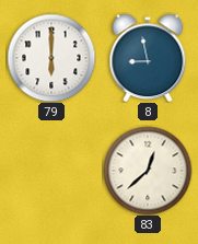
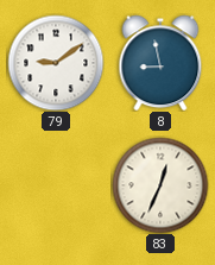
79: 6:00 -> 9:09 (56, 63)
83: 12:38 -> 12:34 (160, 185)
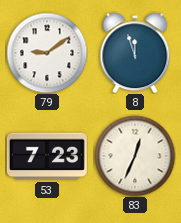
8: 8:58 -> 11:57 (135, 53)
53: none -> 7:23 (47, 156)
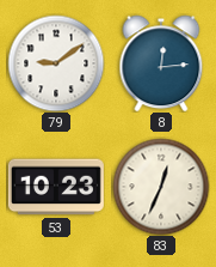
8: 11:57 -> 12:14 (161, 63)
53: 7:23 -> 10:23 (56, 187)
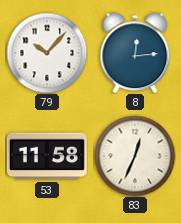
79: 9:09 -> 10:07 (47, 53)
53: 10:23 -> 11:58 (47, 156)
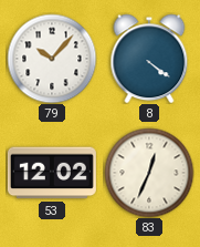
8: 12:14 -> 4:21 (149, 59)
53: 11:58 -> 12:02 (52, 173)
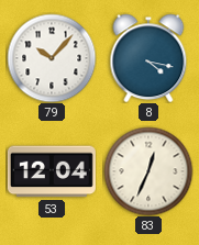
8: 4:21 -> 4:17 (148, 58)
53: 12:02 -> 12:04 (52, 171)
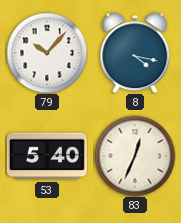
53: 12:04 -> 5:40 (47, 156)
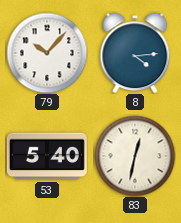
8: 4:17 -> 4:14 (135, 53)
83: 12:34 -> 12:32 (135, 156)
